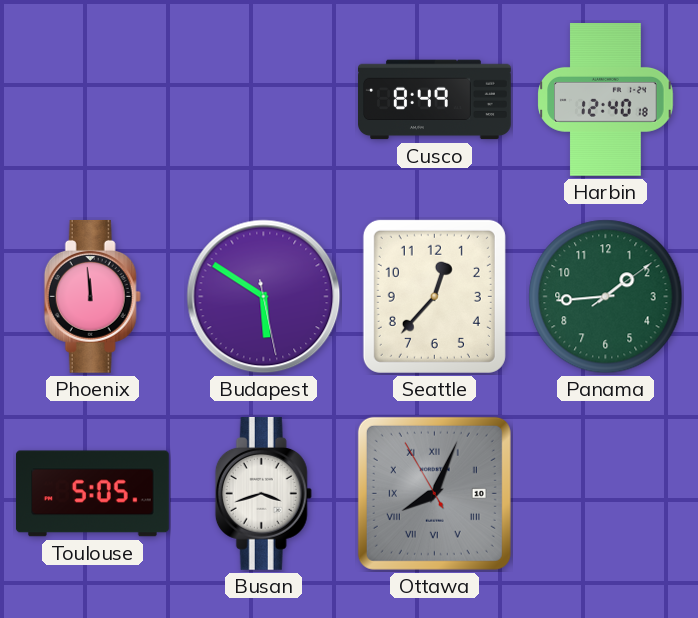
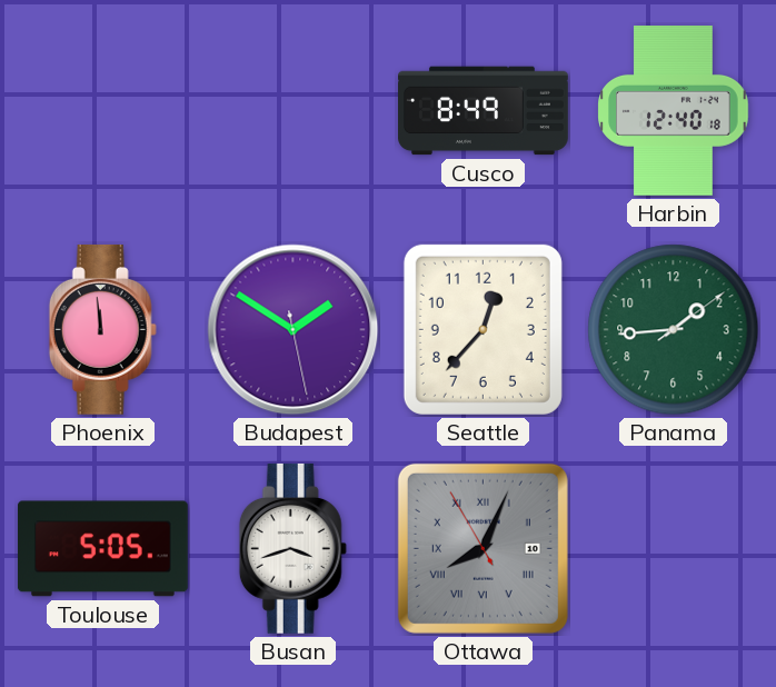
Budapest: 5:50 -> 1:50 (294, 330)
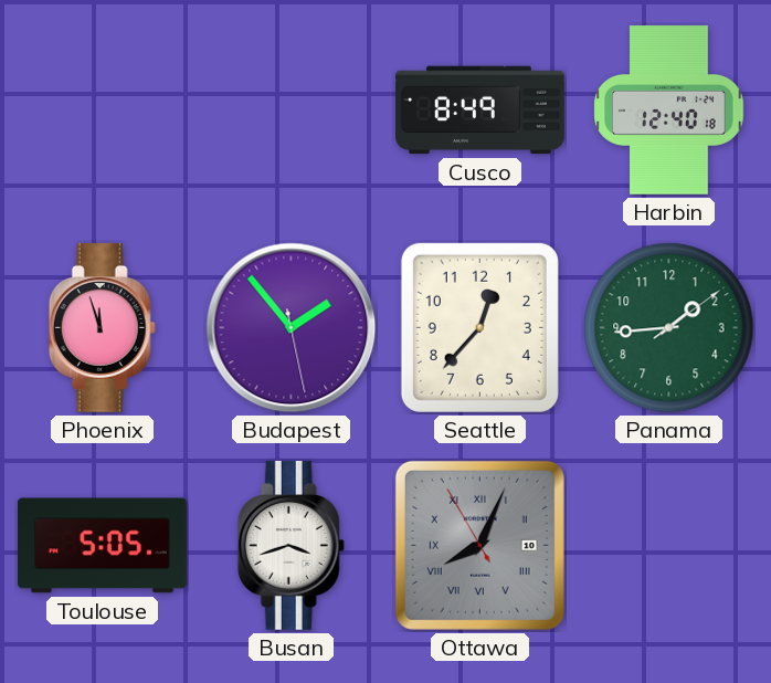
Phoenix: 11:59 -> 11:57 (102, 327)
Budapest: 1:50 -> 1:53 (292, 328)
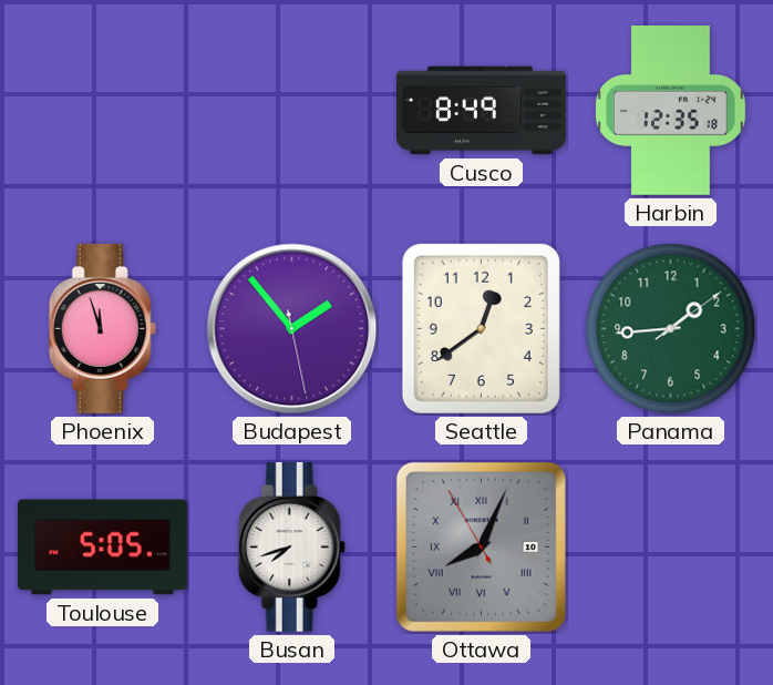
Harbin: 12:40 -> 12:35 (671, 111)
Seattle: 12:37 -> 12:39 (481, 328)
Busan: 3:42 -> 7:42 (291, 546)
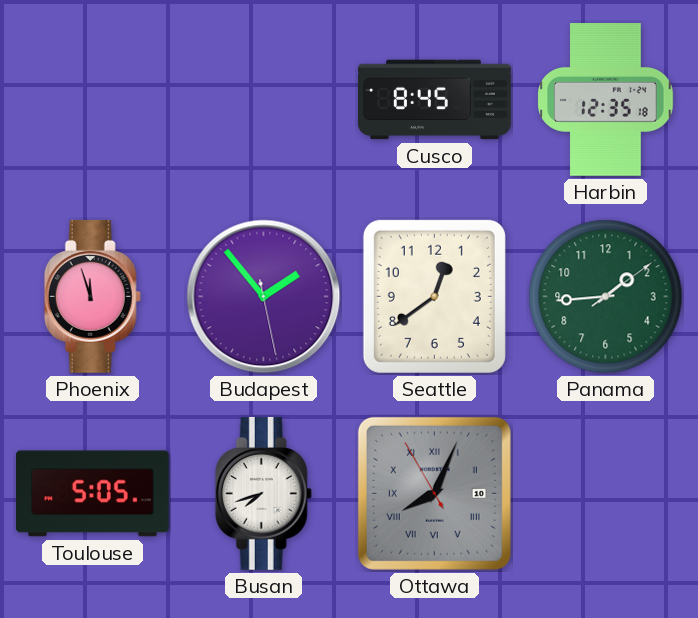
Cusco: 8:49 -> 8:45 (435, 100)
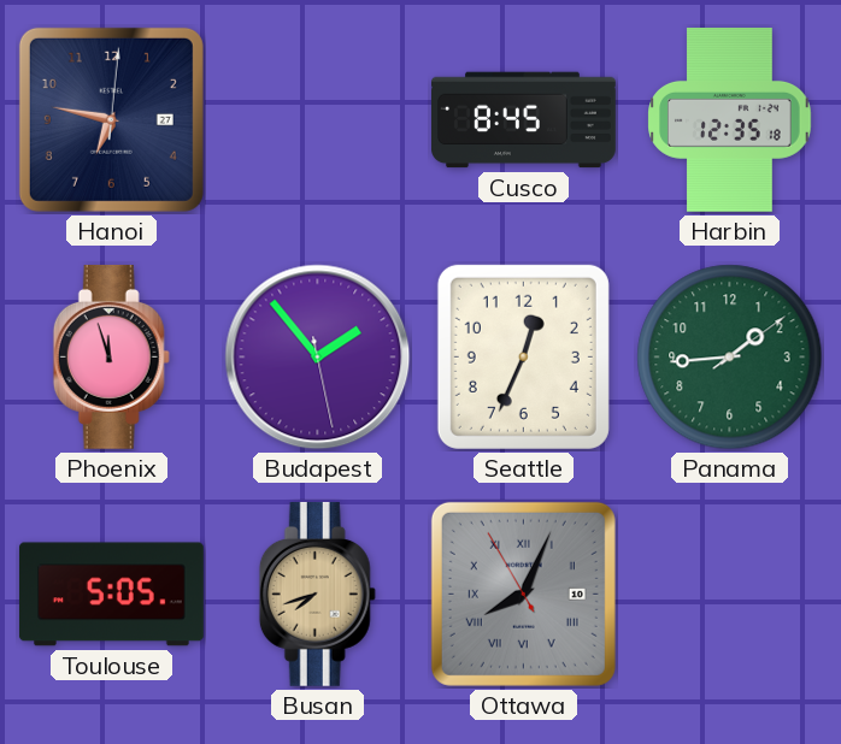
Hanoi: none -> 6:47 (111, 119)
Seattle: 12:39 -> 12:34 (523, 356)
Busan dial: white -> champagne (317, 594)
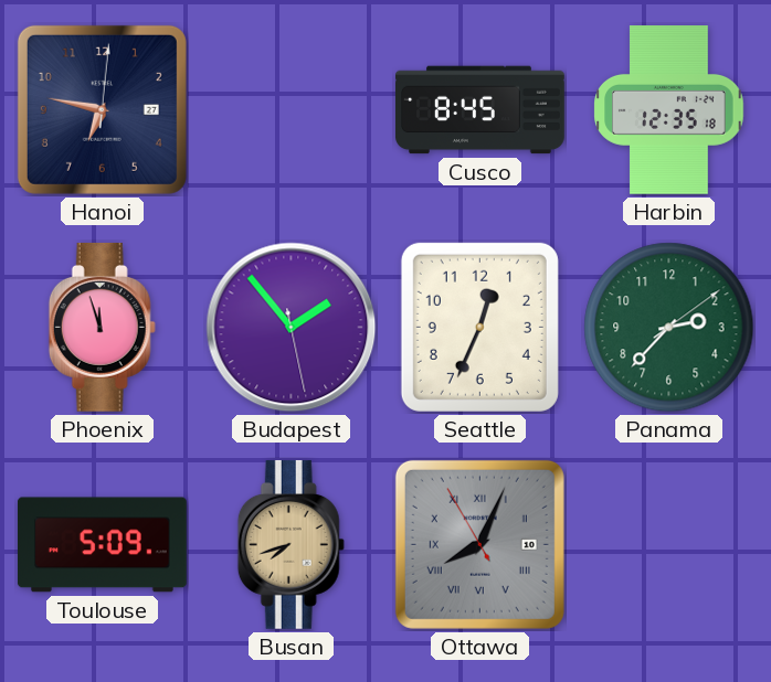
Panama: 1:44 -> 2:37 (669, 328)
Toulouse: 5:05 -> 5:09 (102, 545)
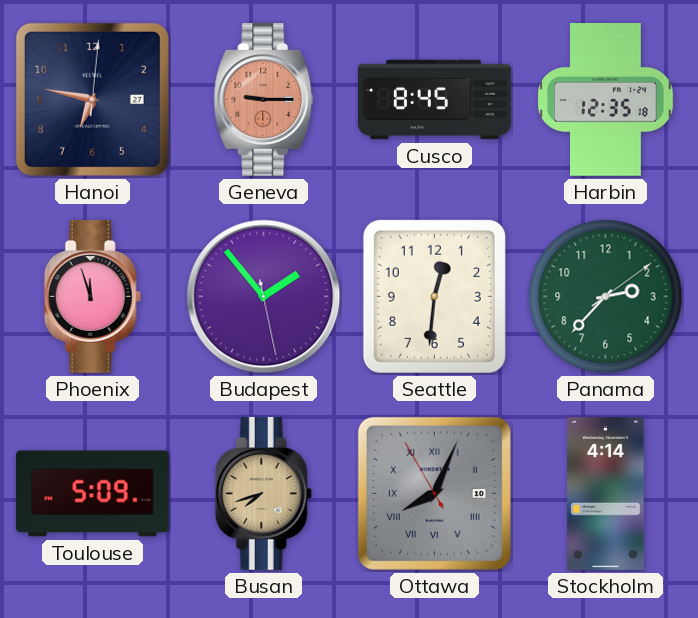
Geneva: none -> 9:15 (264, 99)
Seattle: 12:34 -> 12:31 (434, 296)
Stockholm: none -> 4:14 (606, 494)
